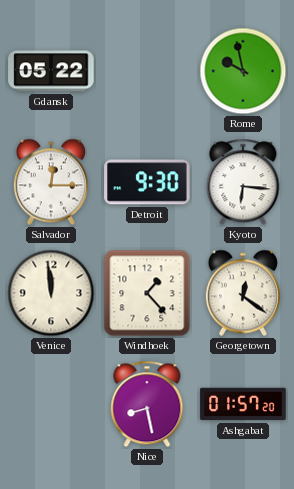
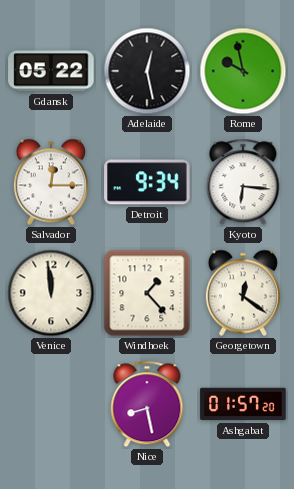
Adelaide: none -> 12:28 (147, 71)
Detroit: 9:30 -> 9:34 (147, 182)
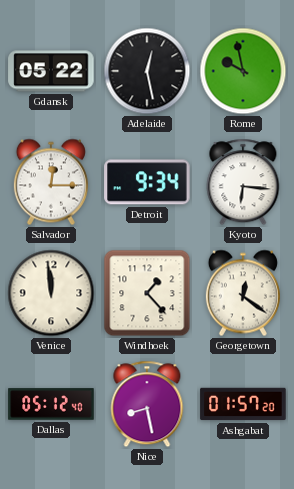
Dallas: none -> 05:12 (51, 404)
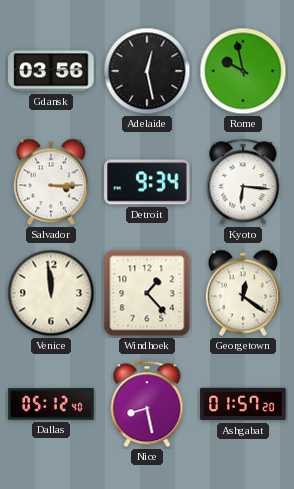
Gdansk: 05:22 -> 03:56 (51, 71)
Salvador: 12:15 -> 3:15 (51, 182)
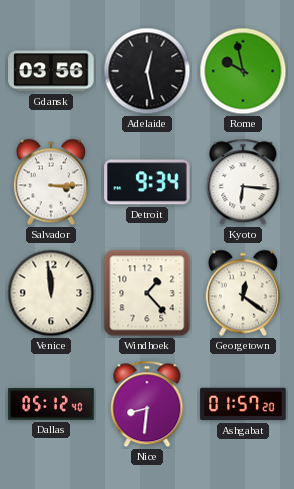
Nice: 8:28 -> 8:31 (147, 404)
